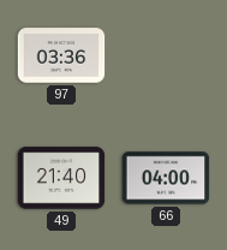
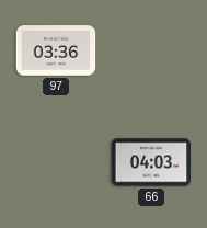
49: 21:40 -> none (61, 178)
66: 04:00 -> 04:03 (151, 162)
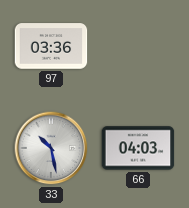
33: none -> 10:28 (51, 148)
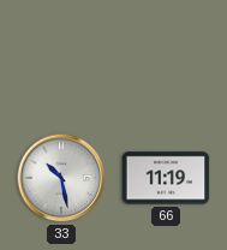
97: 03:36 -> none (51, 46)
66: 04:03 -> 11:19 (166, 178)
